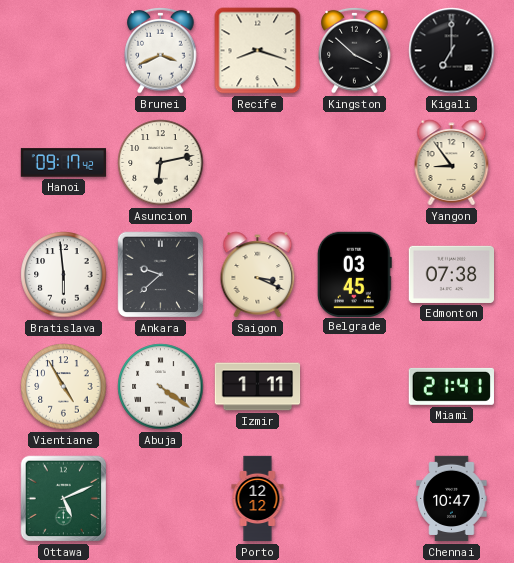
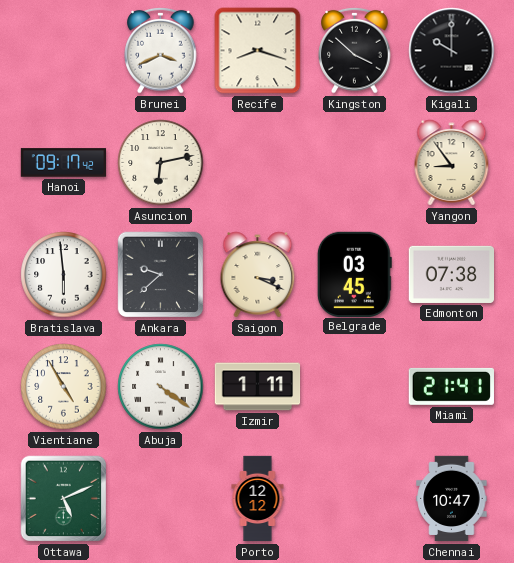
Kigali: 7:00 -> 10:00 (452, 51)
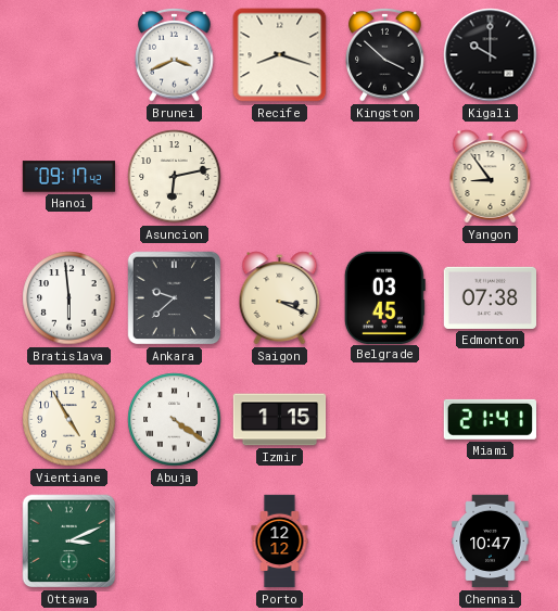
Izmir: 1:11 -> 1:15 (280, 420)
Ottawa: 5:11 -> 3:11 (69, 542)
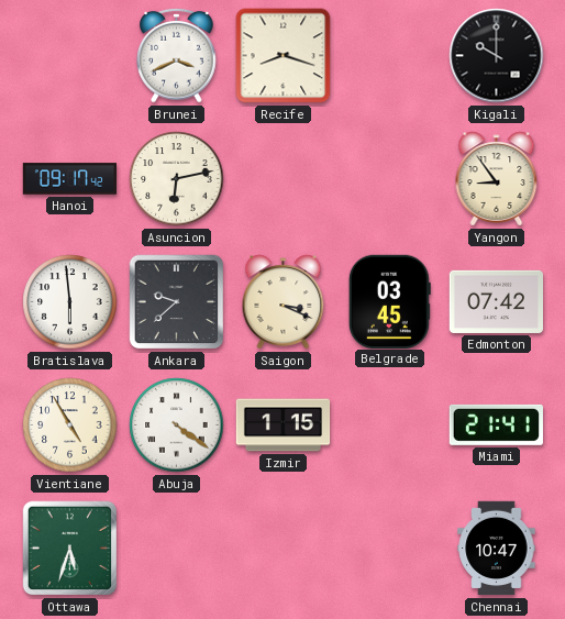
Kingston: 3:52 -> none (385, 54)
Edmonton: 07:38 -> 07:42 (496, 301)
Ottawa: 3:11 -> 5:33 (70, 549)
Porto: 12:12 -> none (280, 542)
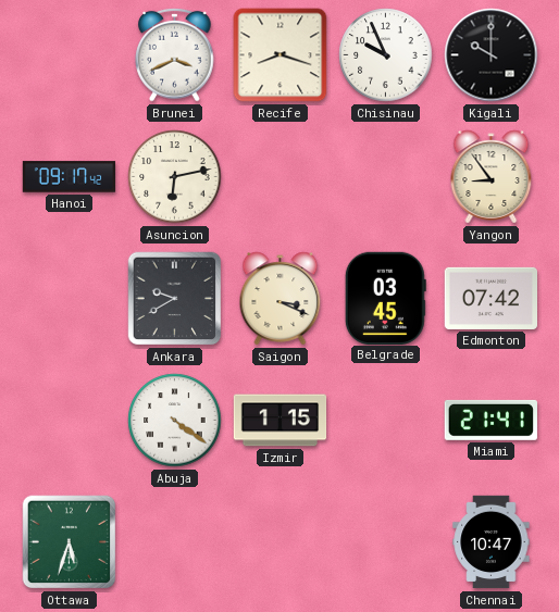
Chisinau: none -> 9:56 (386, 55)
Bratislava: 5:59 -> none (70, 302)
Ankara: 9:38 -> 9:40 (175, 299)
Vientiane: 4:55 -> none (70, 425)
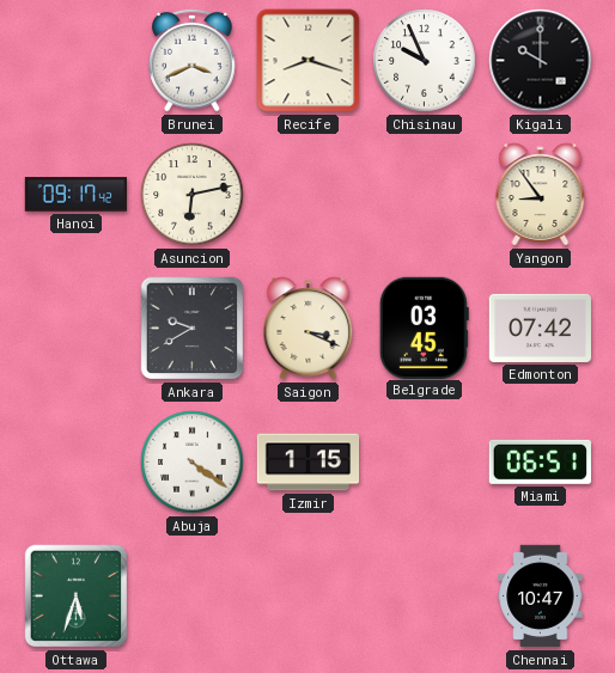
Miami: 21:41 -> 06:51 (540, 461)
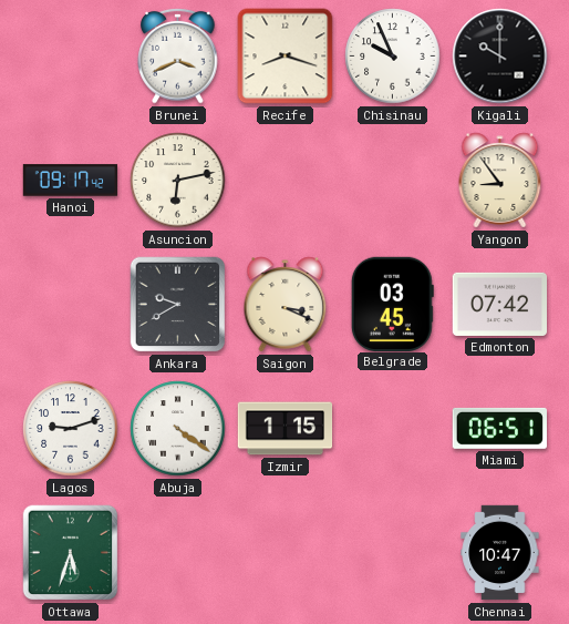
Lagos: none -> 9:12 (71, 429)
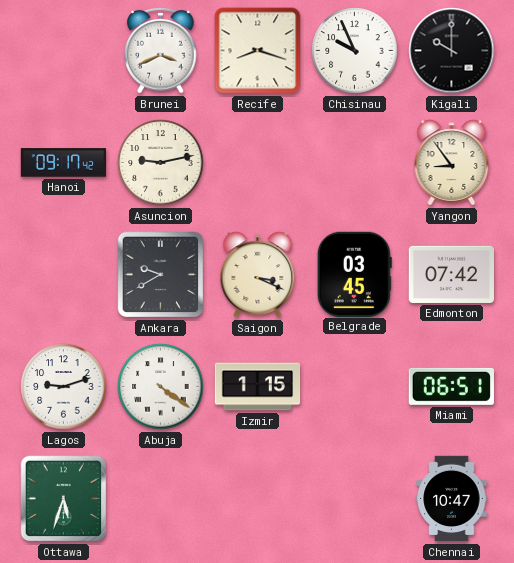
Asuncion: 6:13 -> 9:13 (161, 163)
